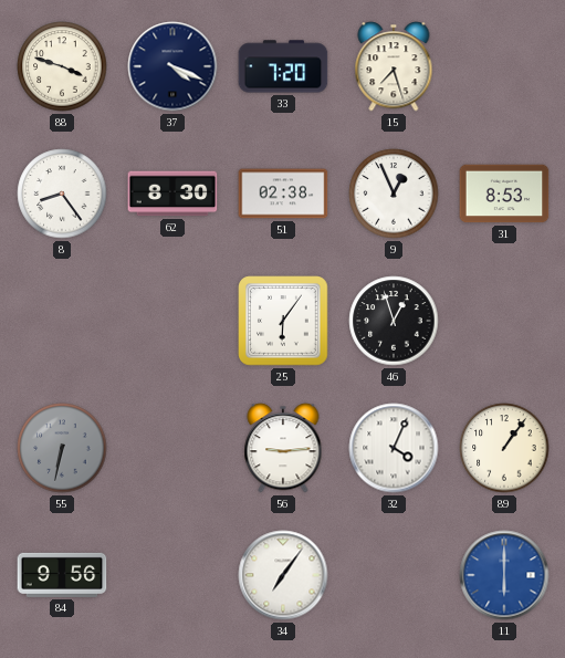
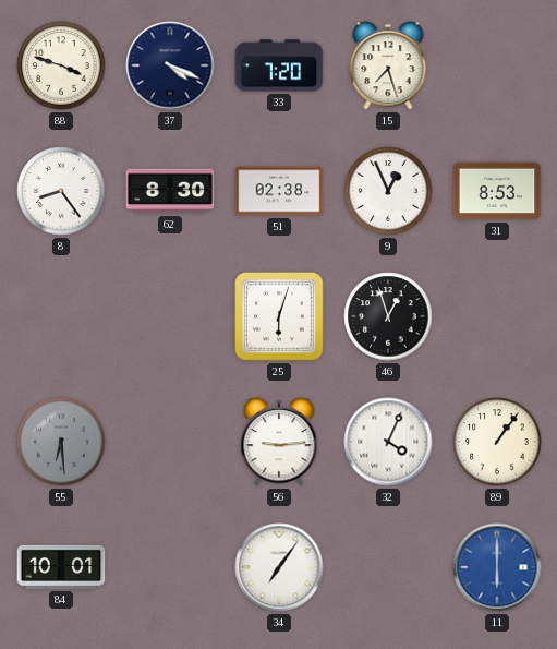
25: 6:06 -> 6:03 (279, 316)
55: 6:32 -> 6:29 (61, 442)
84: 9:56 -> 10:01 (61, 567)
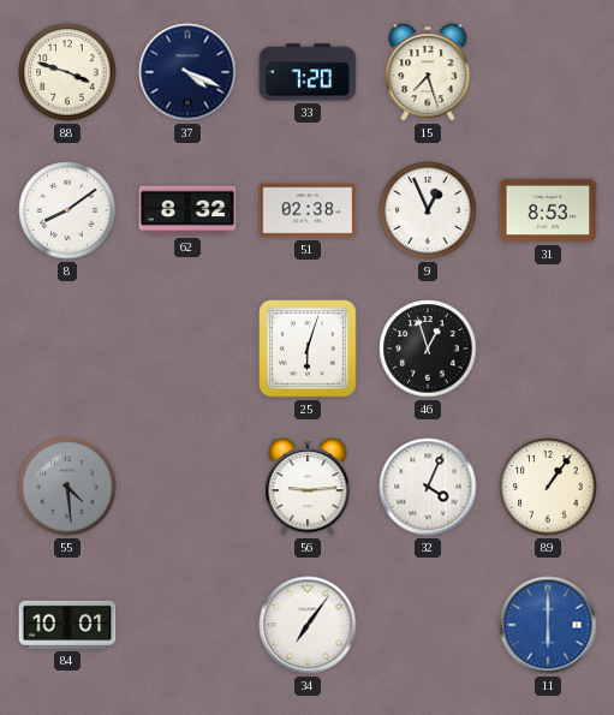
8: 8:24 -> 8:09 (67, 210)
62: 8:30 -> 8:32 (187, 210)
55: 6:29 -> 4:29 (67, 487)
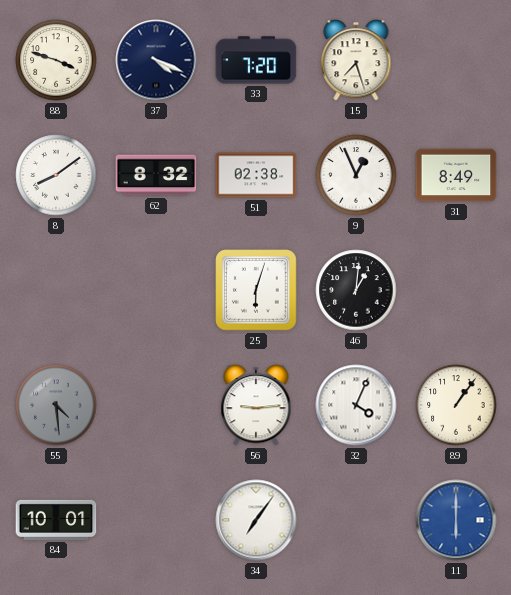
31: 8:53 -> 8:49 (456, 175)
46: 12:57 -> 1:01 (356, 290)
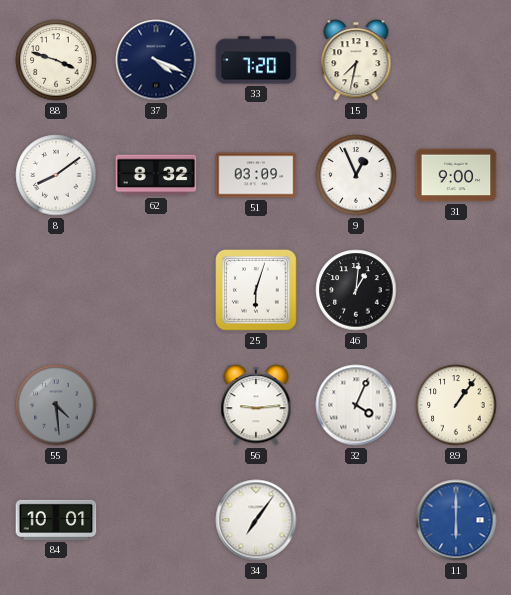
15: 7:27 -> 7:32 (356, 60)
51: 02:38 -> 03:09 (256, 175)
31: 8:49 -> 9:00 (456, 175)
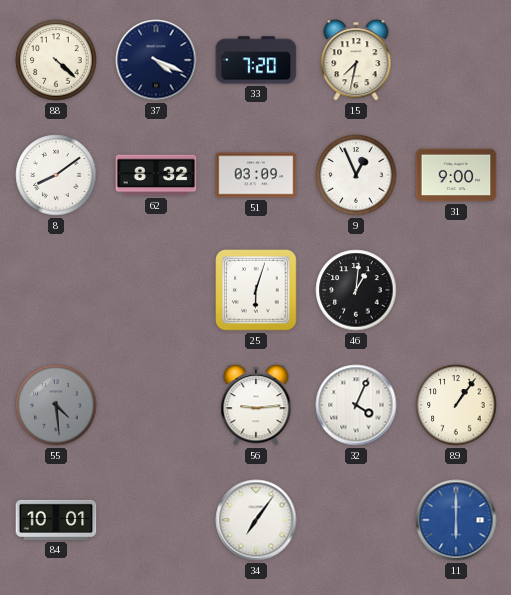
88: 3:48 -> 4:22 (56, 60)
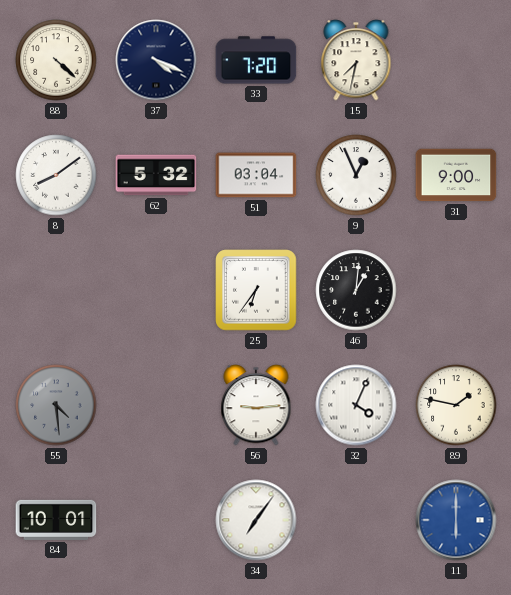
62: 8:32 -> 5:32 (156, 175)
51: 03:09 -> 03:04 (256, 175)
25: 6:03 -> 6:36 (256, 290)
89: 1:06 -> 1:47 (456, 405)
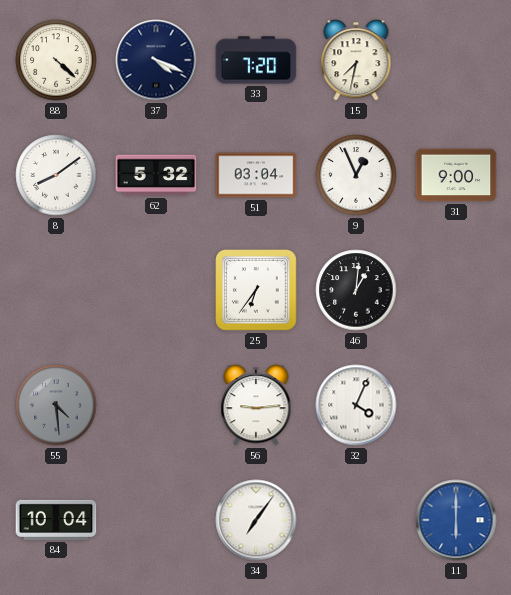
89: 1:47 -> none (456, 405)
84: 10:01 -> 10:04 (56, 520)
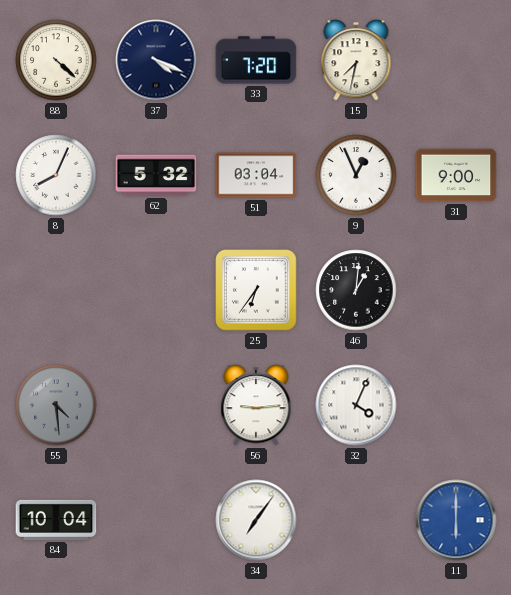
8: 8:09 -> 8:04 (56, 175)
